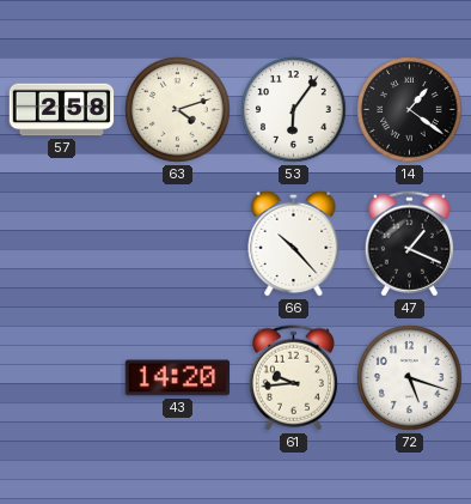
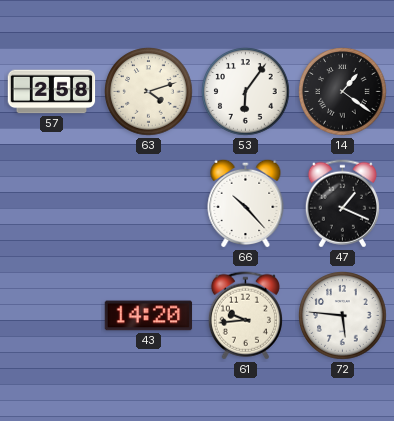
72: 5:18 -> 5:46 (343, 316)
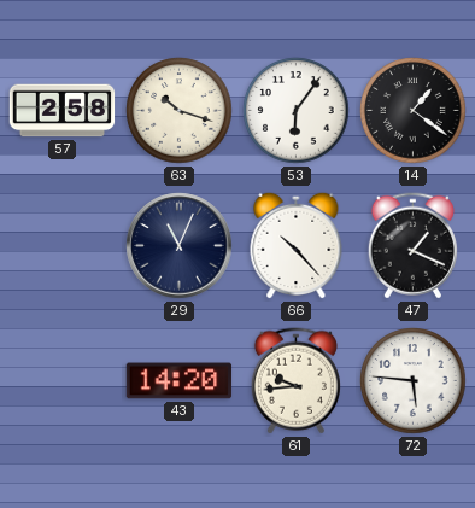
63: 4:12 -> 10:18 (180, 111)
29: none -> 11:04 (180, 246)
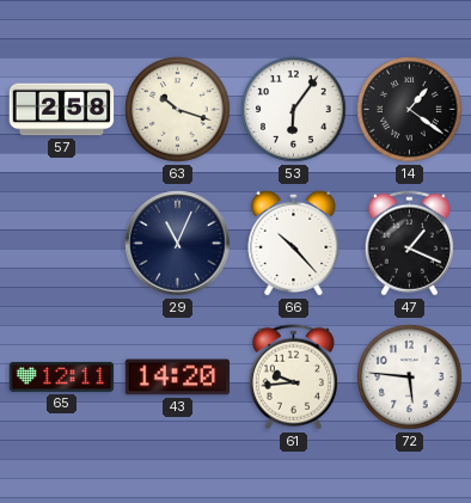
65: none -> 12:11 (62, 376)
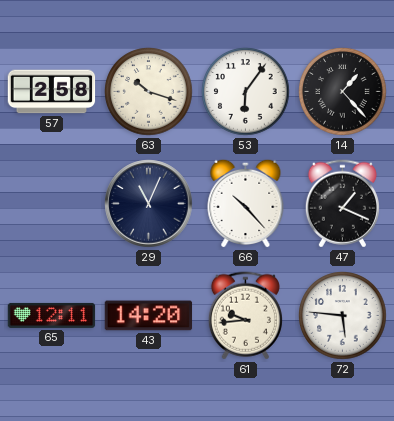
14: 1:21 -> 1:23 (343, 92)
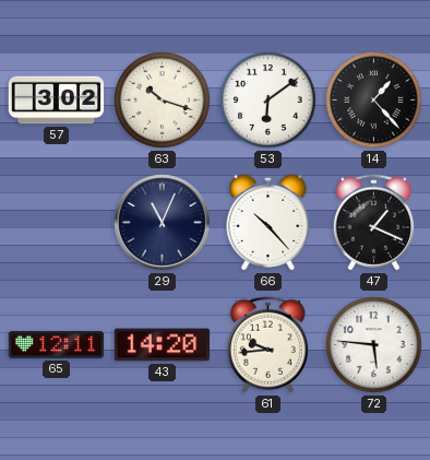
57: 2:58 -> 3:02 (57, 101)
53: 6:06 -> 6:09 (268, 101)
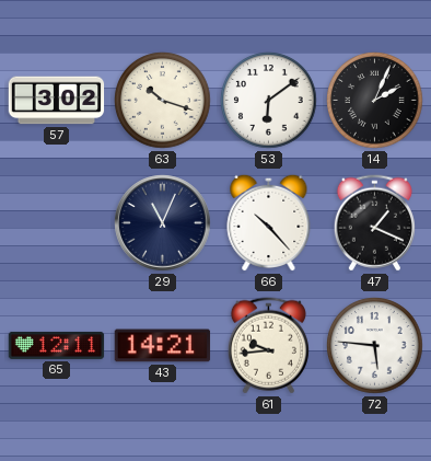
14: 1:23 -> 2:04 (375, 101)
43: 14:20 -> 14:21 (163, 346)
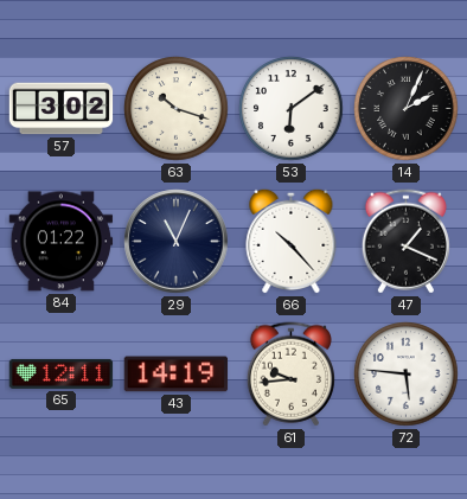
84: none -> 01:22 (62, 242)
43: 14:21 -> 14:19 (177, 375)
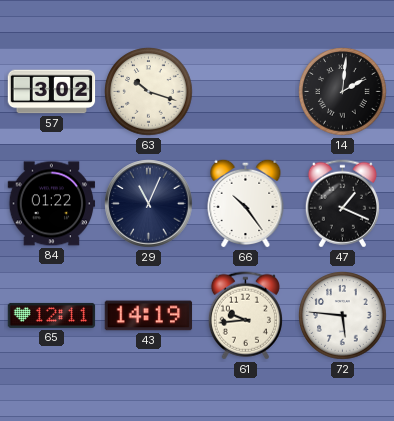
53: 6:09 -> none (292, 109)
14: 2:04 -> 2:01 (343, 92)
66: 10:23 -> 10:24 (246, 203)
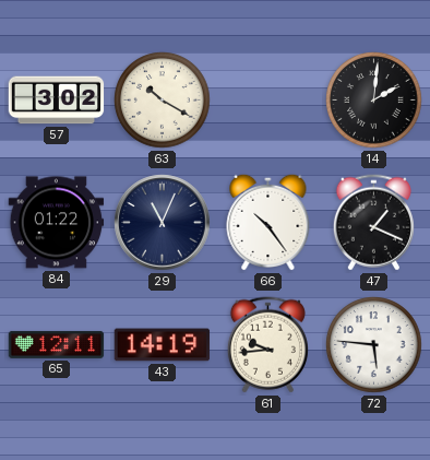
63: 10:18 -> 10:20 (163, 101)
